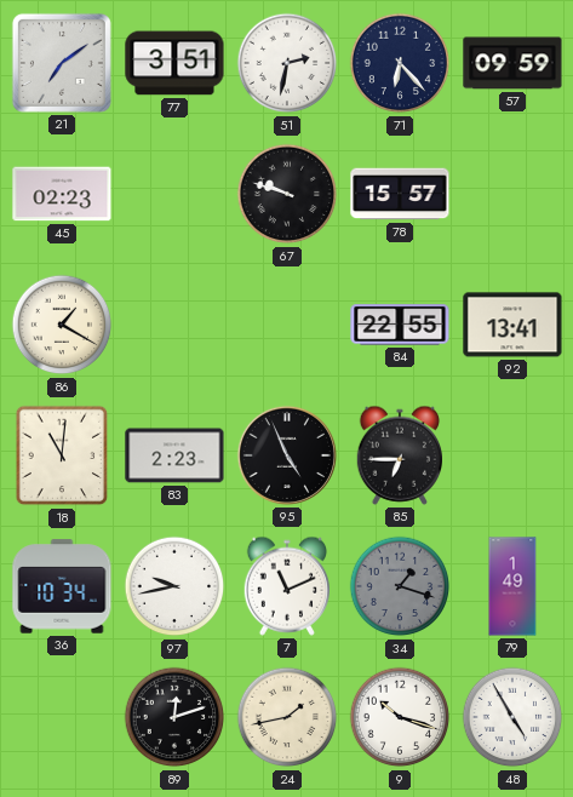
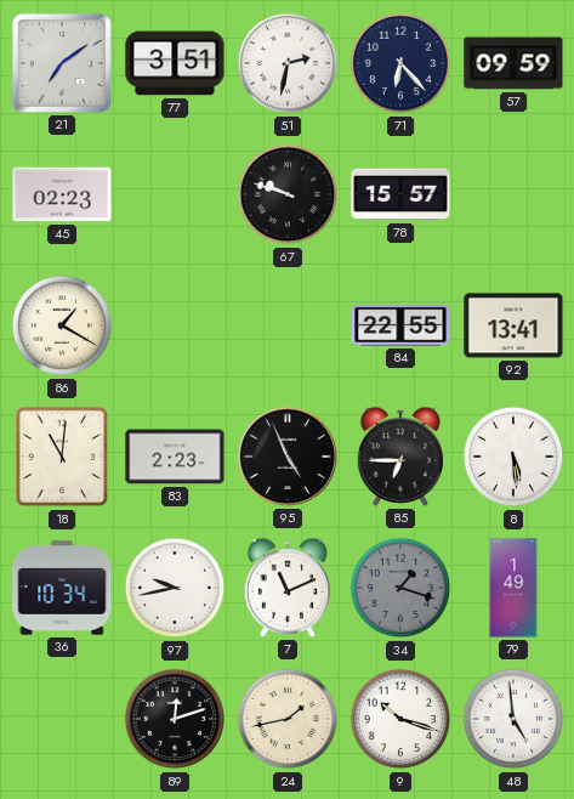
8: none -> 5:29 (513, 457)
48: 4:55 -> 4:59 (513, 719)
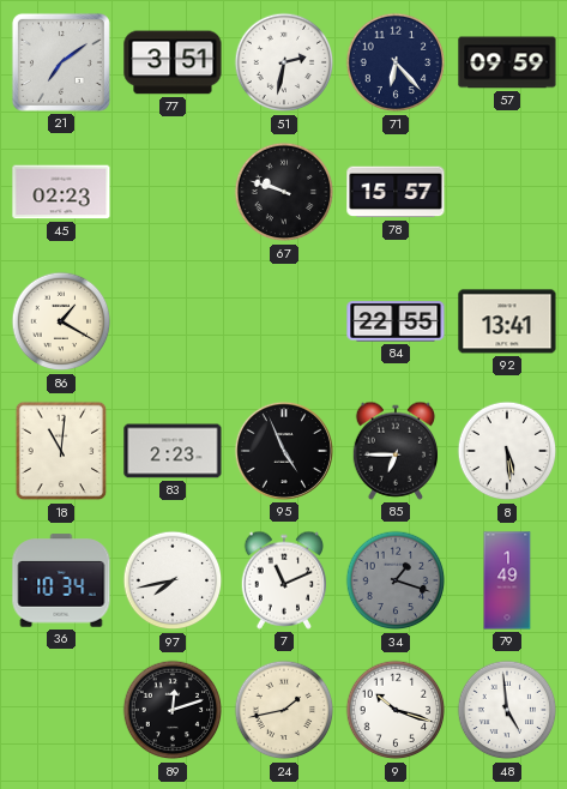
97: 9:43 -> 7:43 (173, 580)
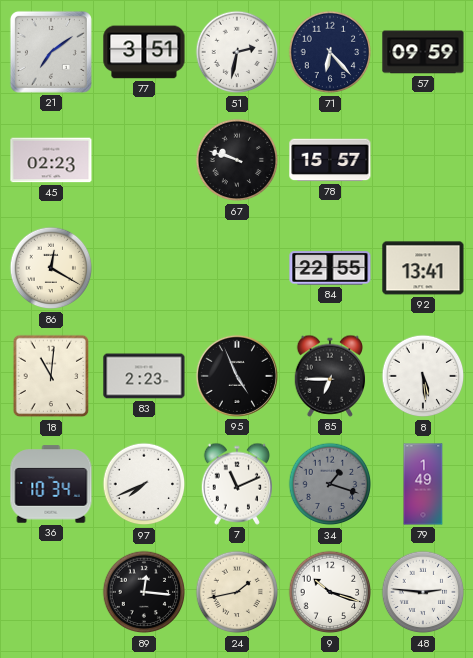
86: 1:20 -> 12:20 (51, 268)
97: 7:43 -> 7:41 (144, 484)
89: 12:12 -> 12:16 (144, 592)
48: 4:59 -> 2:46 (423, 592)
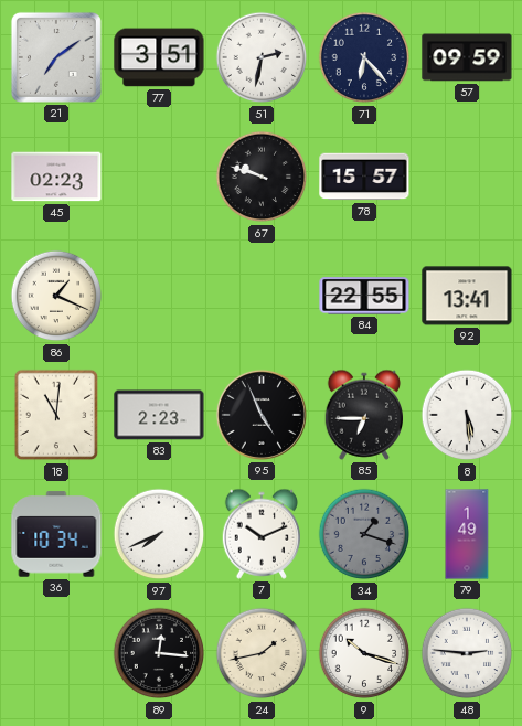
86: 12:20 -> 1:19 (56, 296)
7: 11:11 -> 10:11 (260, 534)
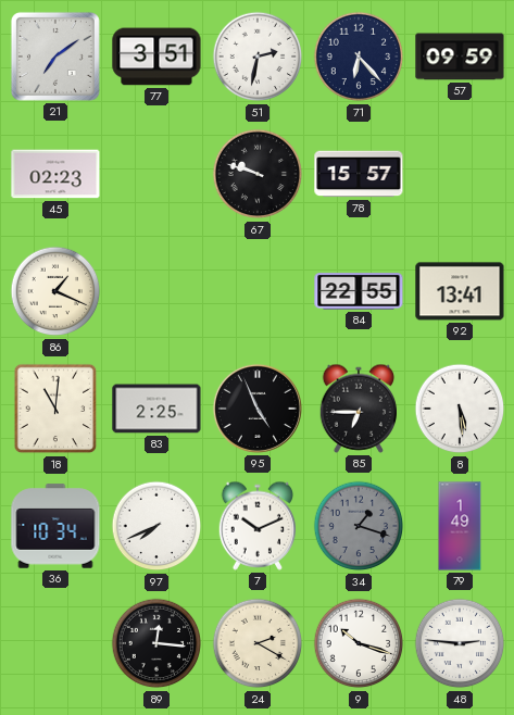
83: 2:23 -> 2:25 (156, 409)
24: 1:43 -> 2:20 (258, 643)
